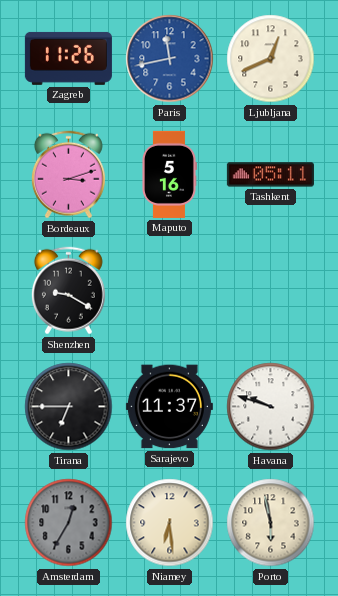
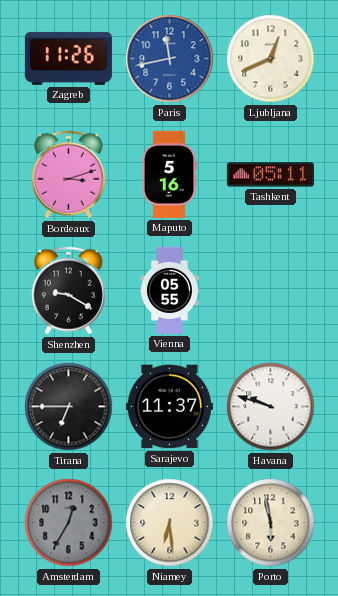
Vienna: none -> 05:55 (169, 290)
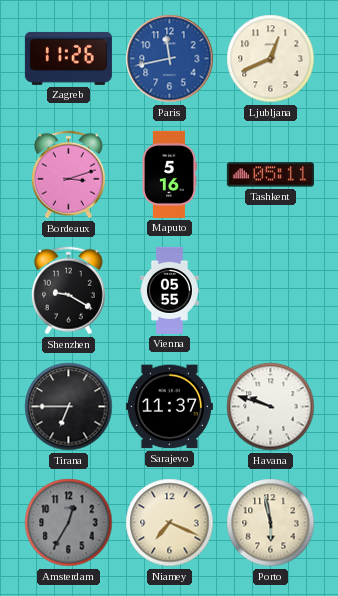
Niamey: 6:29 -> 7:19 (170, 523)
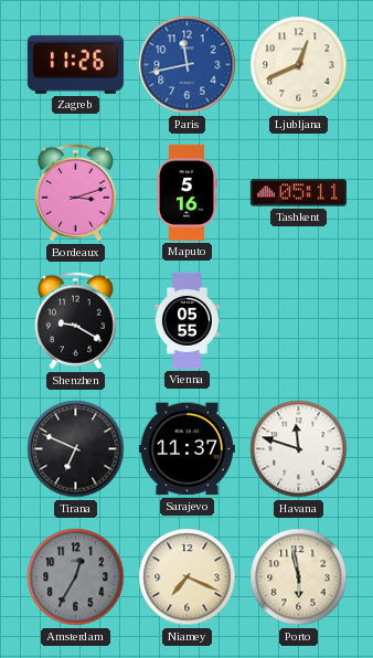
Tirana: 6:45 -> 6:49 (76, 449)
Havana: 9:48 -> 11:48 (299, 449)
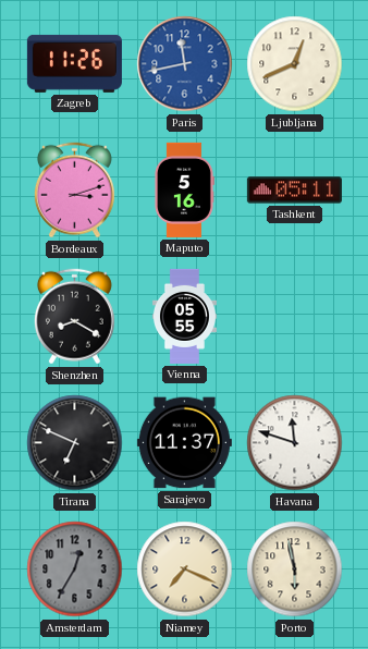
Shenzhen: 9:20 -> 8:20 (74, 317)
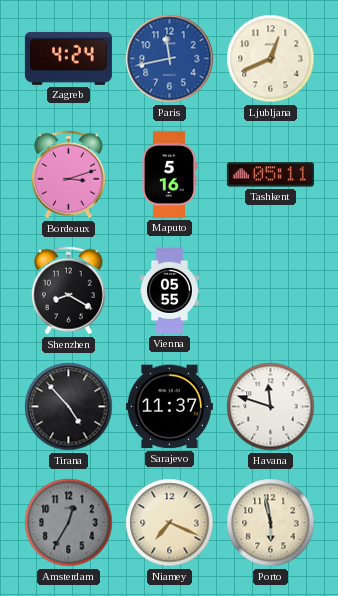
Zagreb: 11:26 -> 4:24 (68, 58)
Tirana: 6:49 -> 4:53 (69, 407)
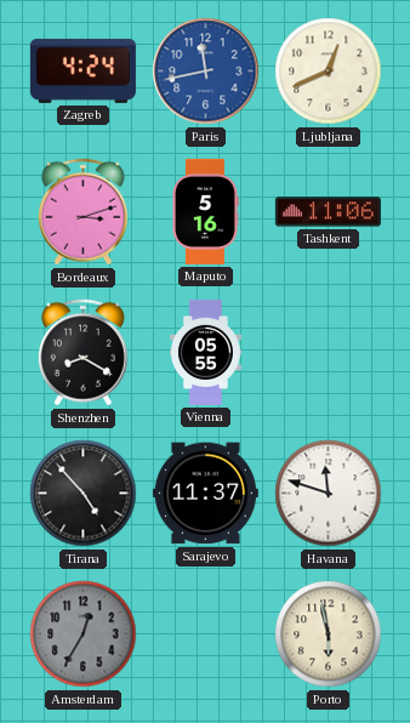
Tashkent: 05:11 -> 11:06 (328, 212)
Niamey: 7:19 -> none (170, 523)
